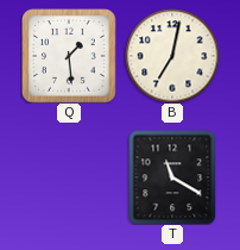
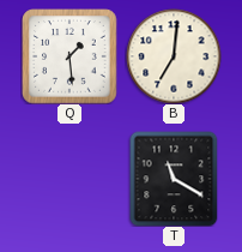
B: 7:02 -> 7:01 (174, 56)
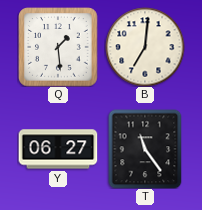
Y: none -> 06:27 (58, 149)
T: 11:20 -> 11:24 (145, 149)
